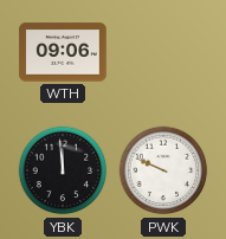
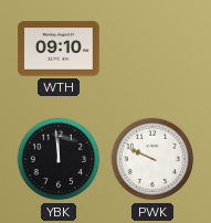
WTH: 09:06 -> 09:10 (59, 49)
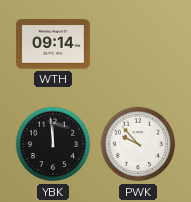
WTH: 09:10 -> 09:14 (53, 44)
PWK: 9:49 -> 9:53 (138, 144)
